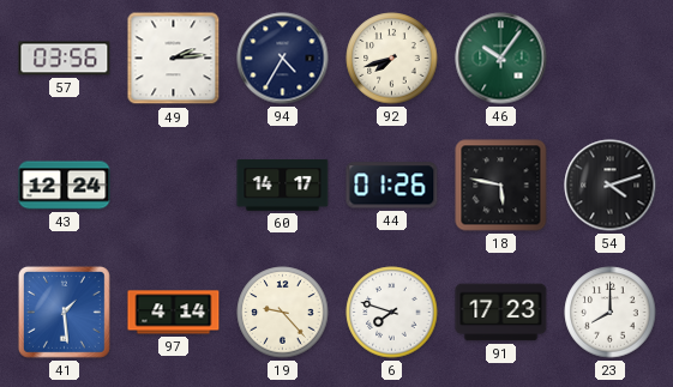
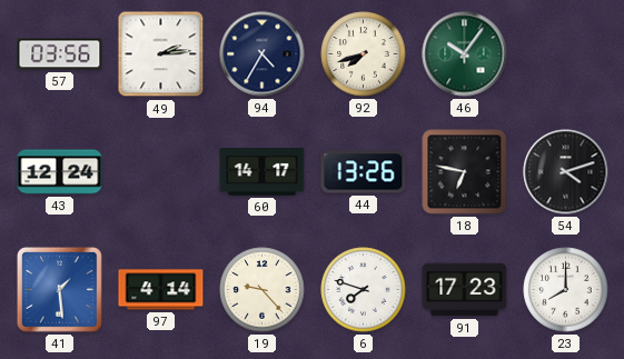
44: 01:26 -> 13:26 (364, 172)
18: 5:47 -> 6:47 (465, 172)
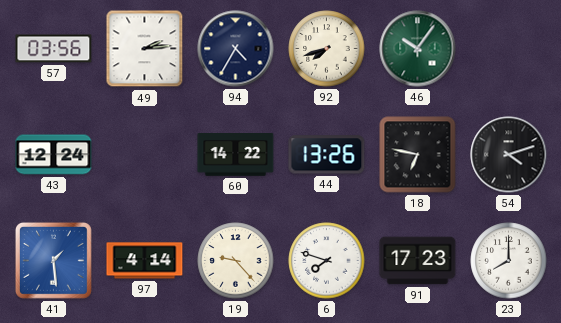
60: 14:17 -> 14:22 (236, 155)
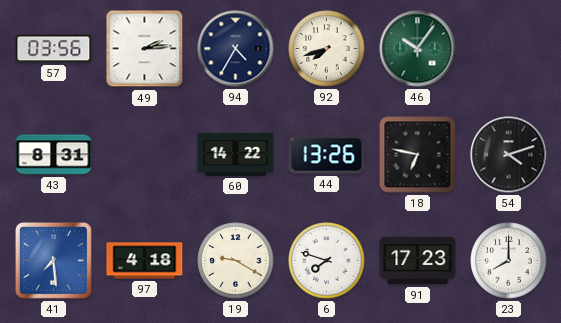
43: 12:24 -> 8:31 (54, 155)
41: 1:29 -> 7:29 (54, 261)
97: 4:14 -> 4:18 (145, 261)
19: 9:23 -> 9:20 (236, 261)
